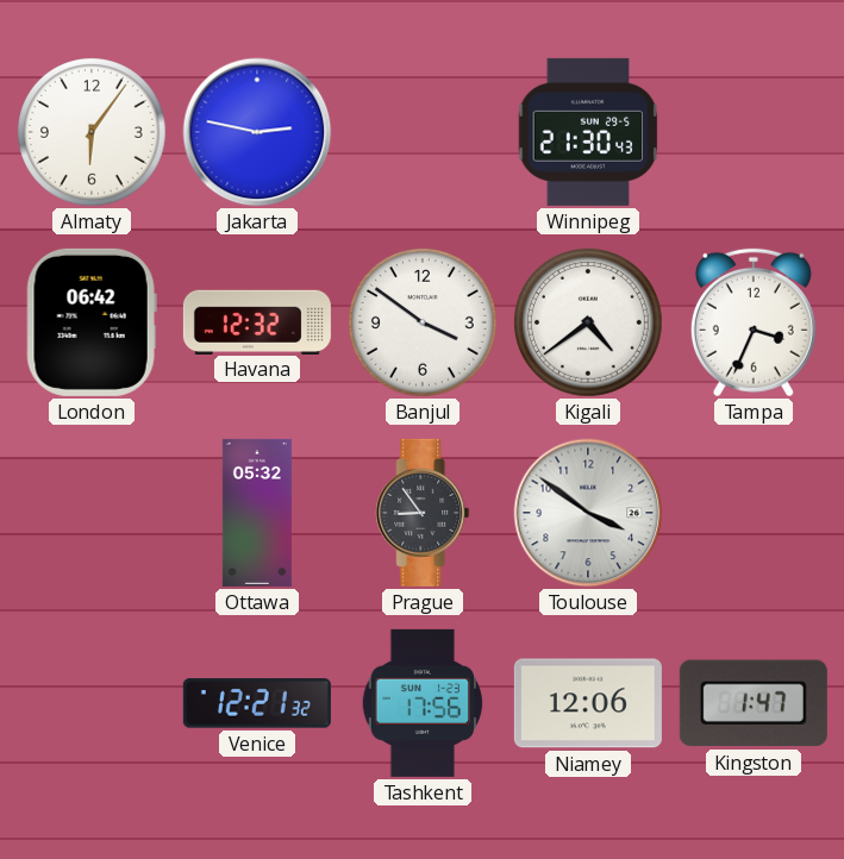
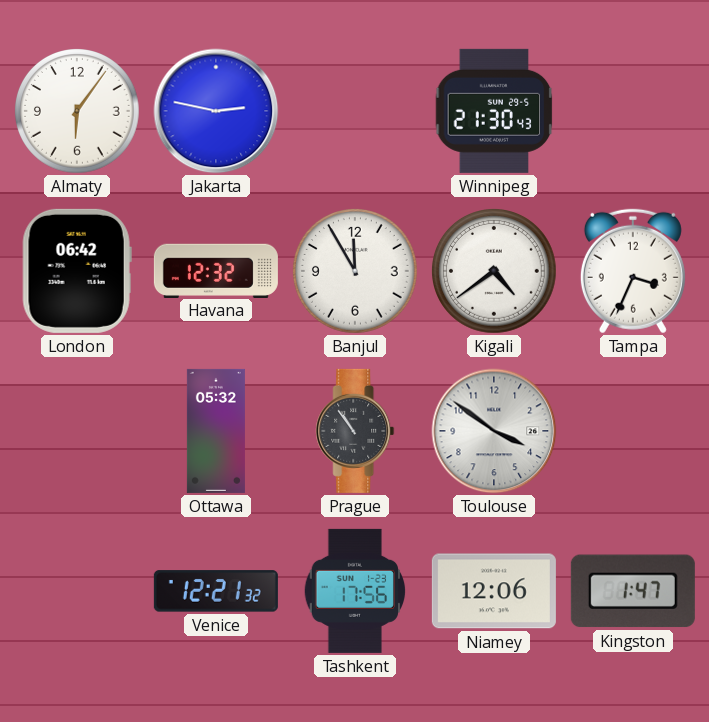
Banjul: 3:51 -> 11:55 (356, 272)
Prague: 8:54 -> 10:54 (355, 431)
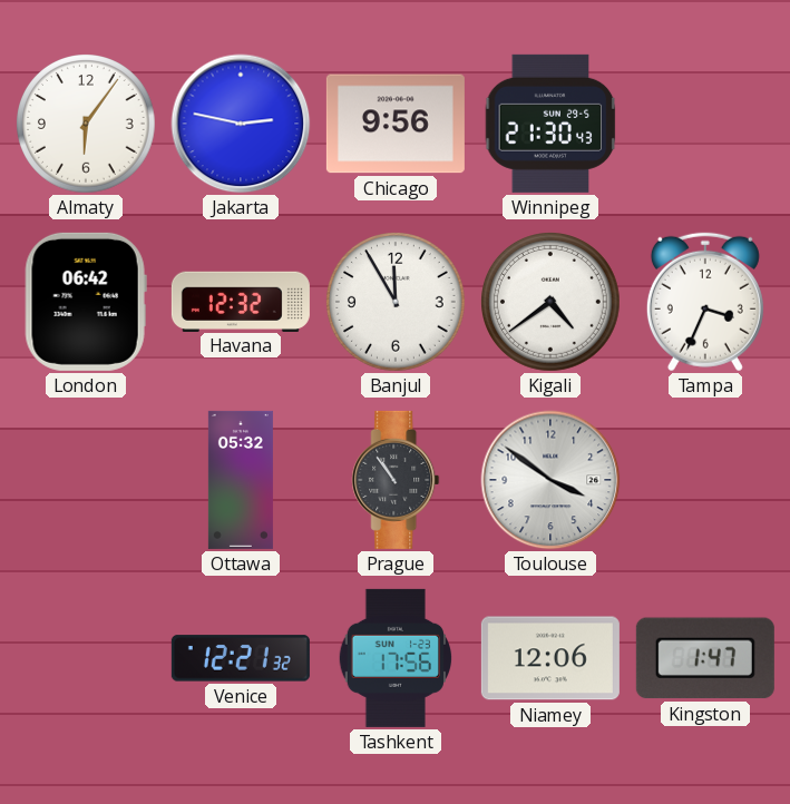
Chicago: none -> 9:56 (396, 124)
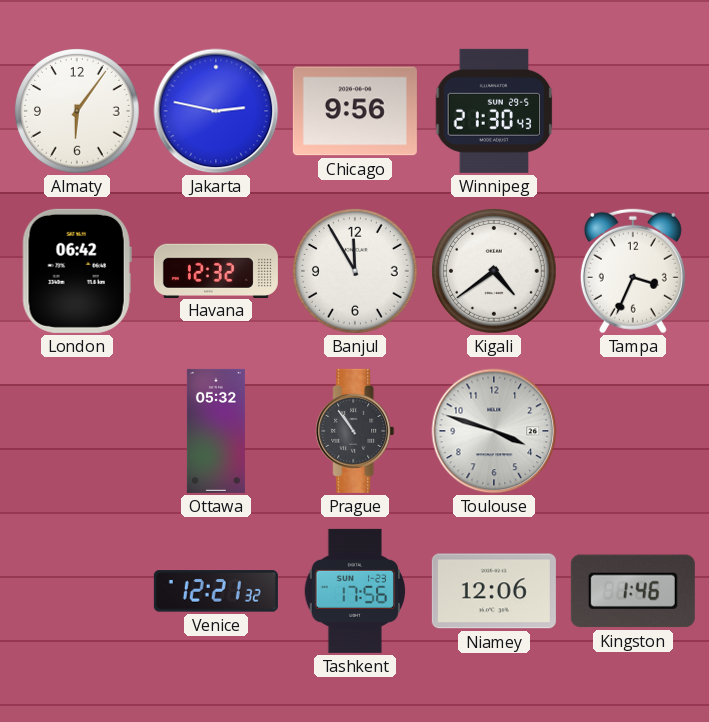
Toulouse: 3:51 -> 3:48 (494, 431)
Kingston: 1:47 -> 1:46 (633, 591)
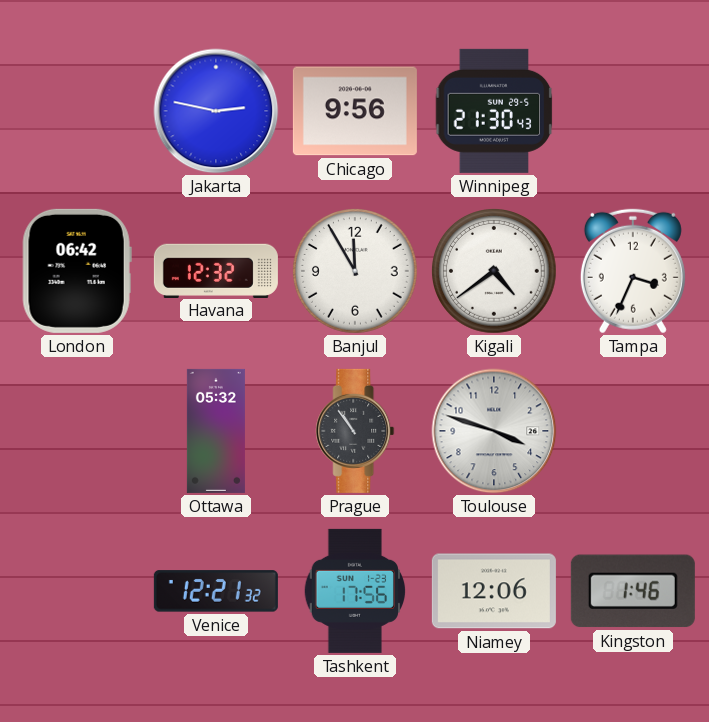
Almaty: 6:06 -> none (78, 112)
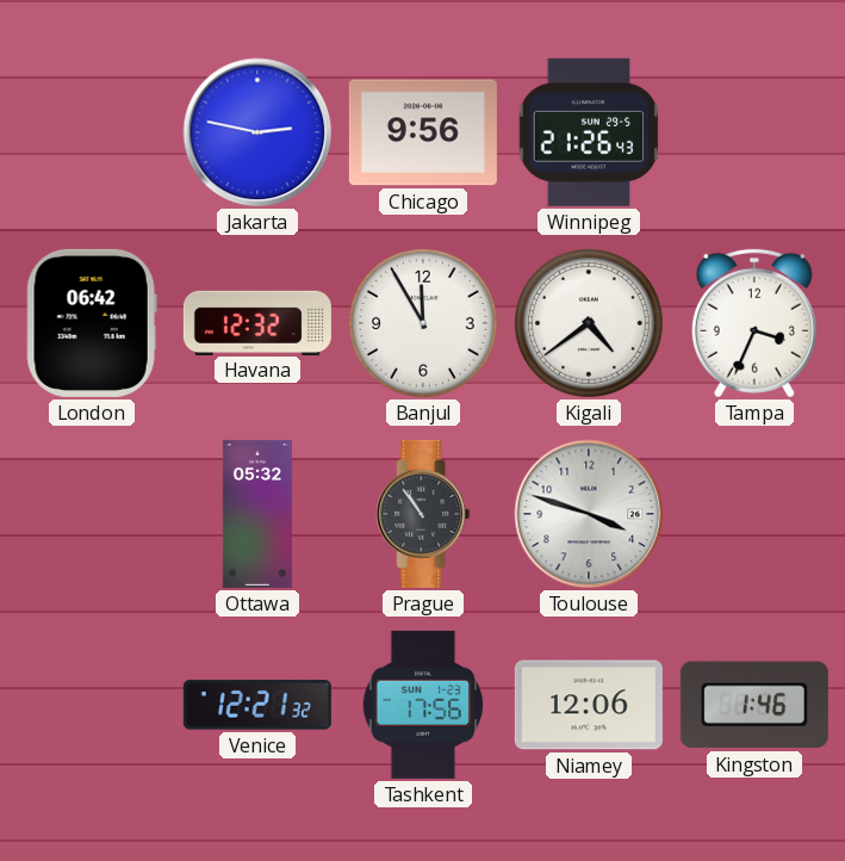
Winnipeg: 21:30 -> 21:26 (589, 132)
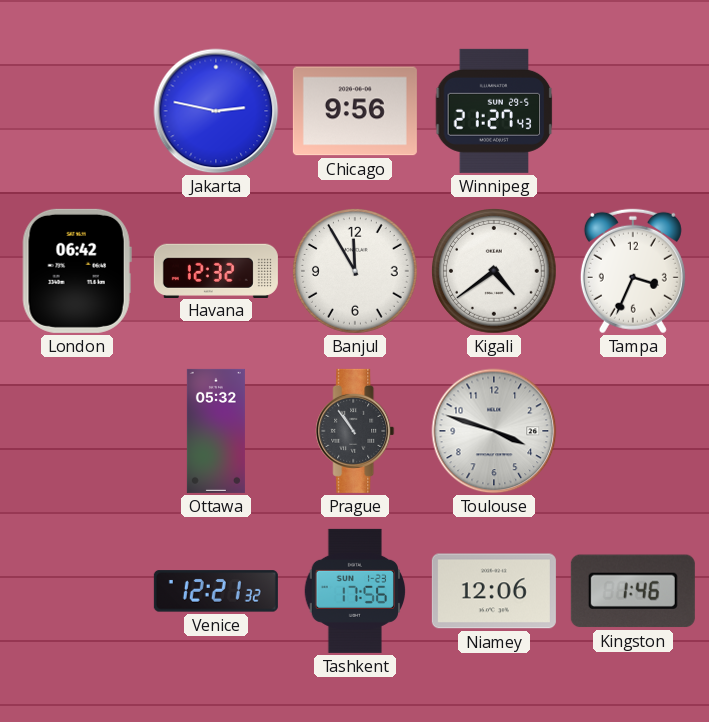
Winnipeg: 21:26 -> 21:27 (494, 111)
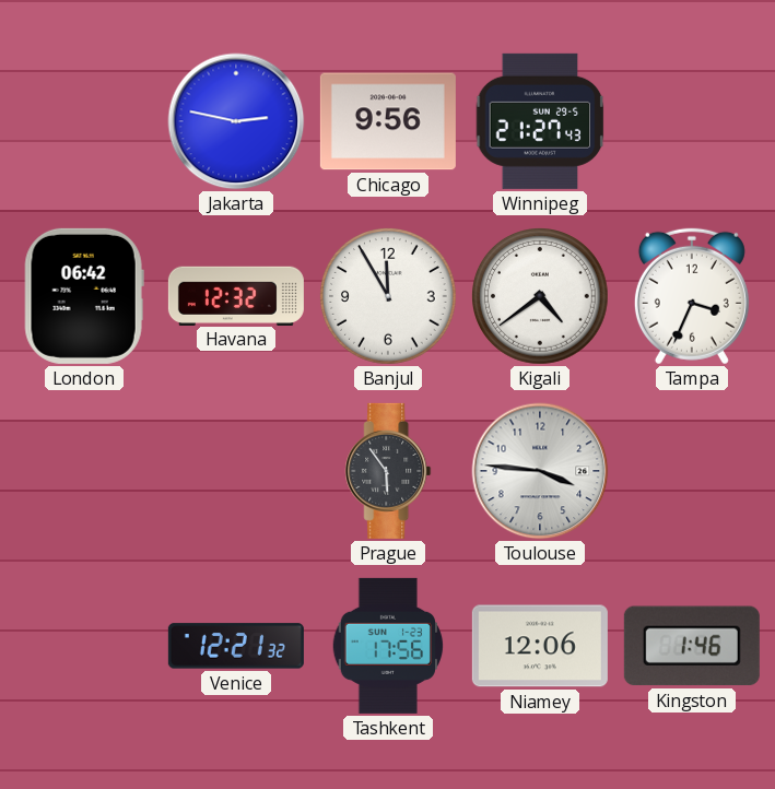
Ottawa: 05:32 -> none (216, 431)
Prague: 10:54 -> 5:54 (388, 471)
Toulouse: 3:48 -> 3:46 (540, 471)
